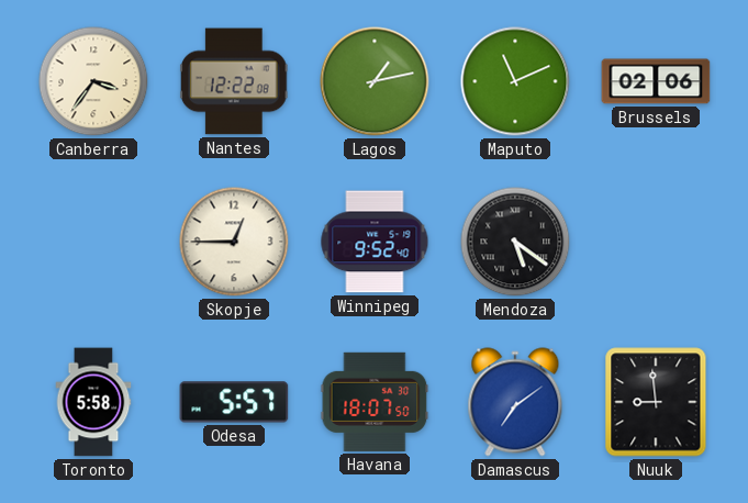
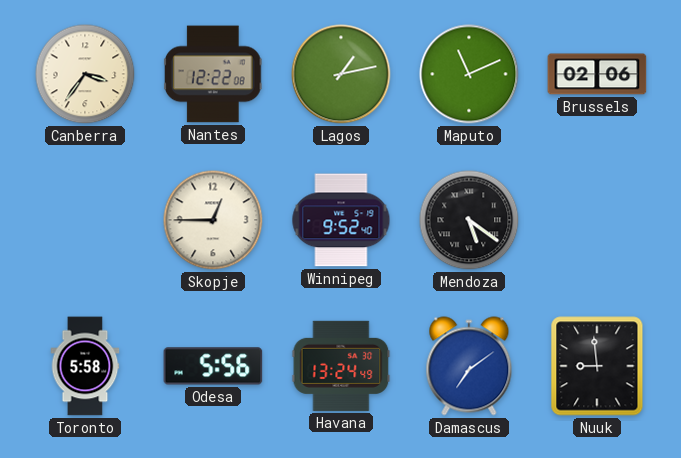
Odesa: 5:57 -> 5:56 (213, 366)
Havana: 18:07 -> 13:24 (341, 366)
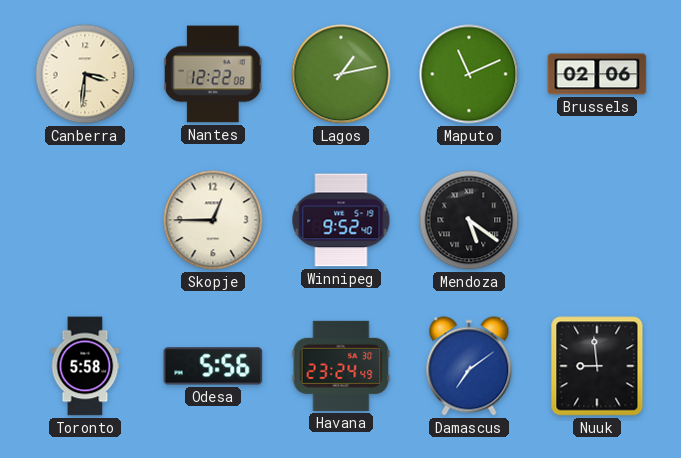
Canberra: 3:36 -> 3:31 (85, 74)
Havana: 13:24 -> 23:24 (341, 366)
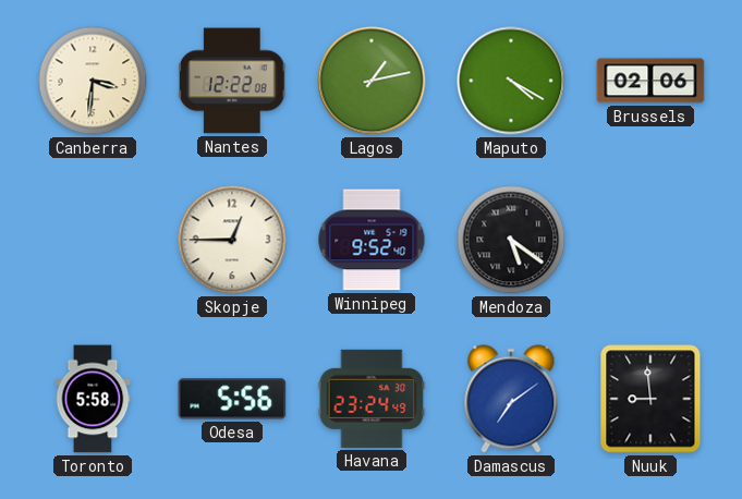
Maputo: 11:11 -> 4:20 (511, 81)
